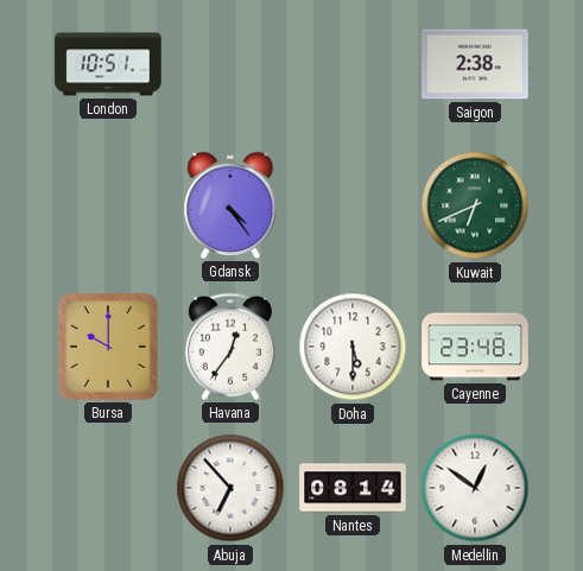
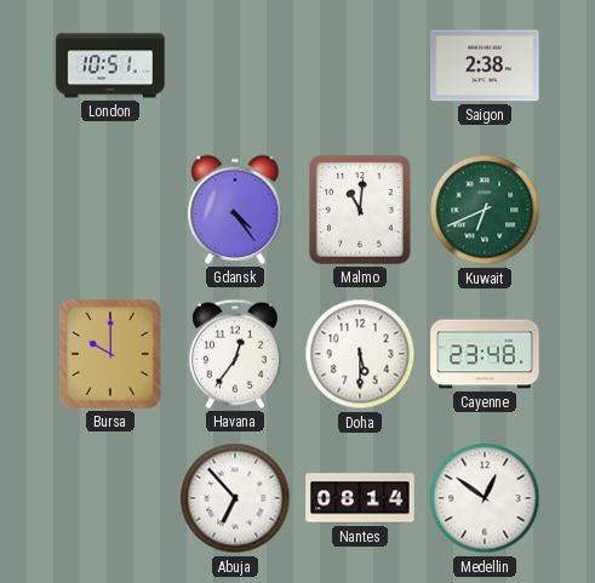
Malmo: none -> 11:01 (361, 211)
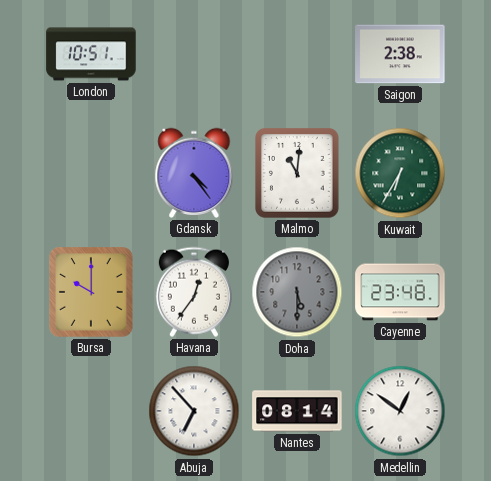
Kuwait: 6:41 -> 6:35 (400, 173)
Doha dial: white -> grey (297, 292)
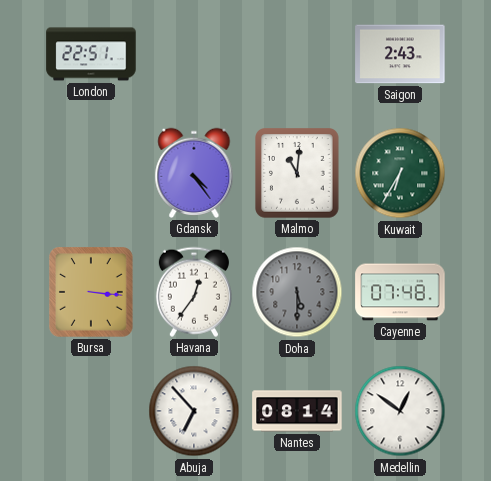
London: 10:51 -> 22:51 (91, 54)
Saigon: 2:38 -> 2:43 (400, 54)
Bursa: 10:00 -> 3:16 (92, 293)
Cayenne: 23:48 -> 07:48 (400, 292)
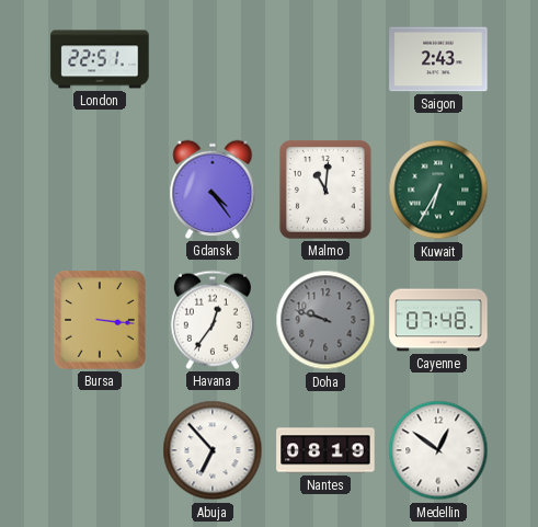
Doha: 5:30 -> 9:48 (325, 320)
Nantes: 08:14 -> 08:19 (325, 450)
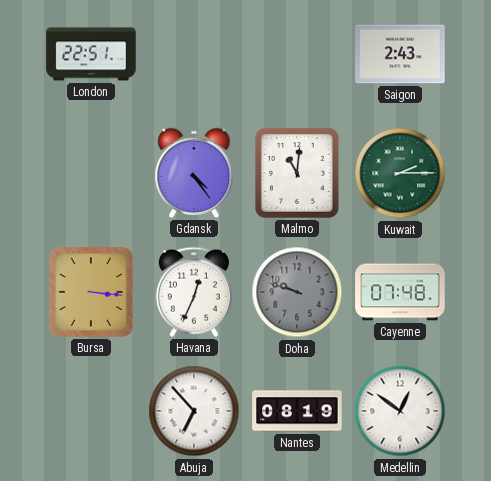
Kuwait: 6:35 -> 2:15 (400, 173)
Havana: 12:36 -> 12:34 (194, 292)
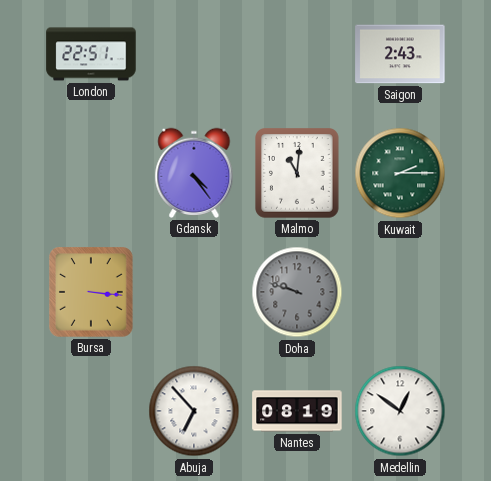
Havana: 12:34 -> none (194, 292)
Cayenne: 07:48 -> none (400, 292)
